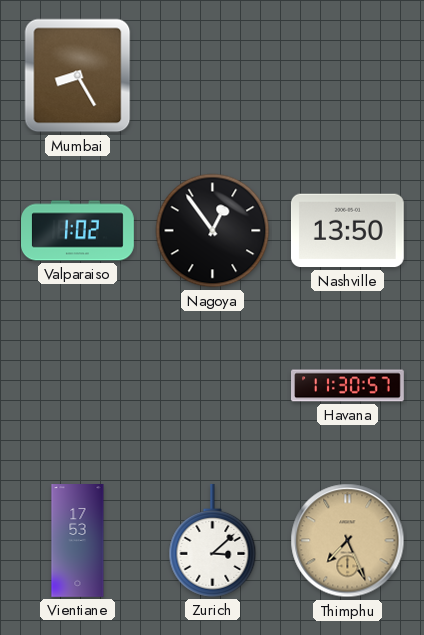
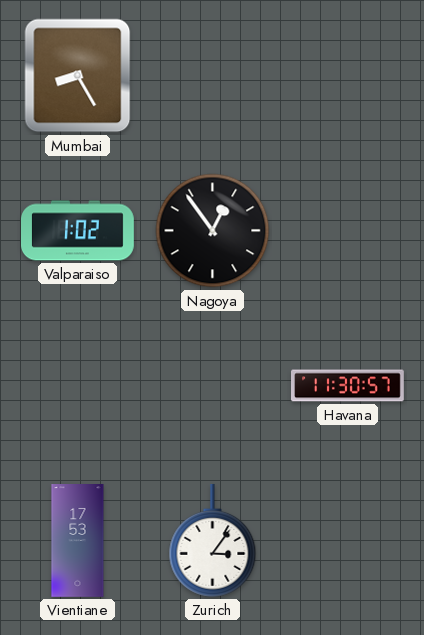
Nashville: 13:50 -> none (347, 231)
Zurich: 3:08 -> 3:06 (213, 540)
Thimphu: 7:26 -> none (348, 541)
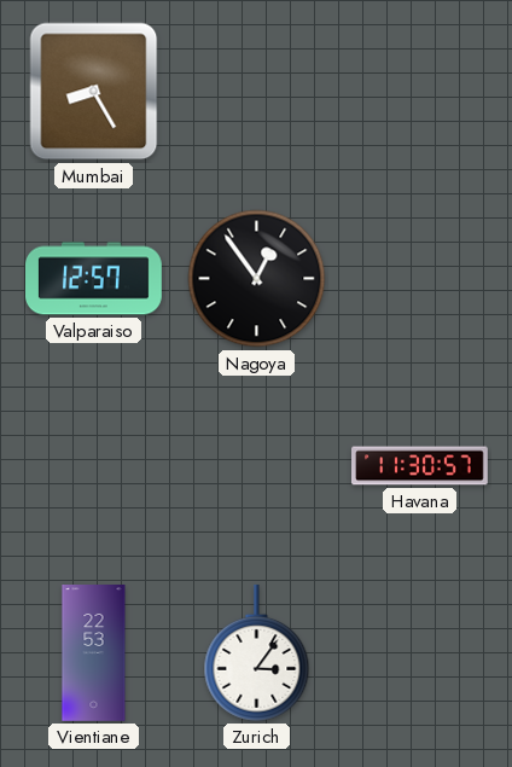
Valparaiso: 1:02 -> 12:57 (94, 279)
Vientiane: 17:53 -> 22:53 (94, 653)
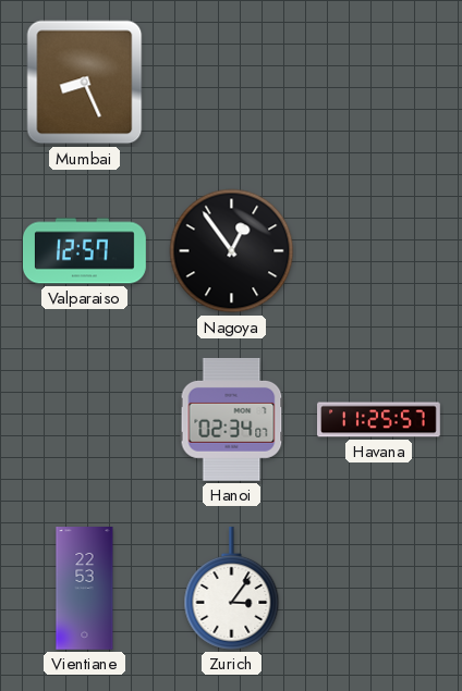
Mumbai: 8:25 -> 8:26 (85, 83)
Hanoi: none -> 02:34 (232, 419)
Havana: 11:30 -> 11:25 (379, 420)
